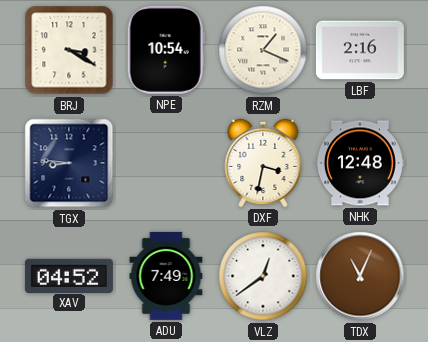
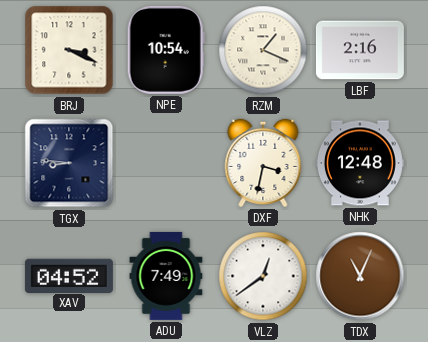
BRJ: 3:20 -> 3:19 (69, 50)
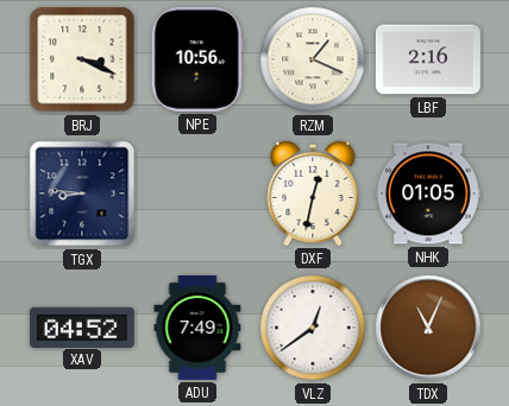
NPE: 10:54 -> 10:56 (197, 59)
DXF: 3:32 -> 12:32 (313, 194)
NHK: 12:48 -> 01:05 (428, 194)
